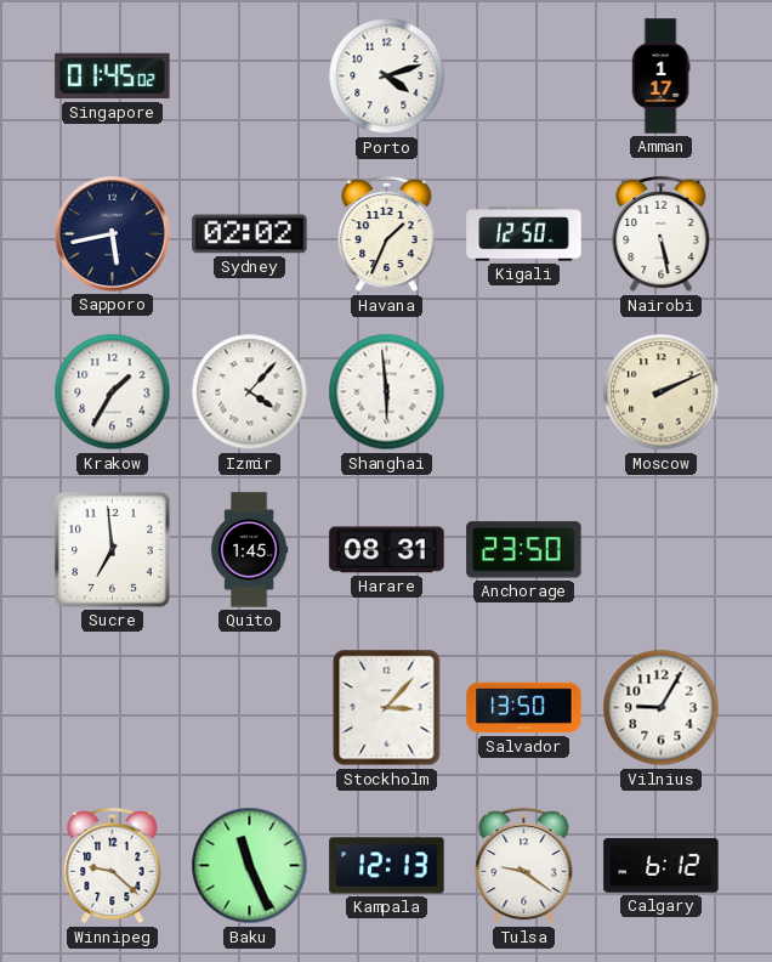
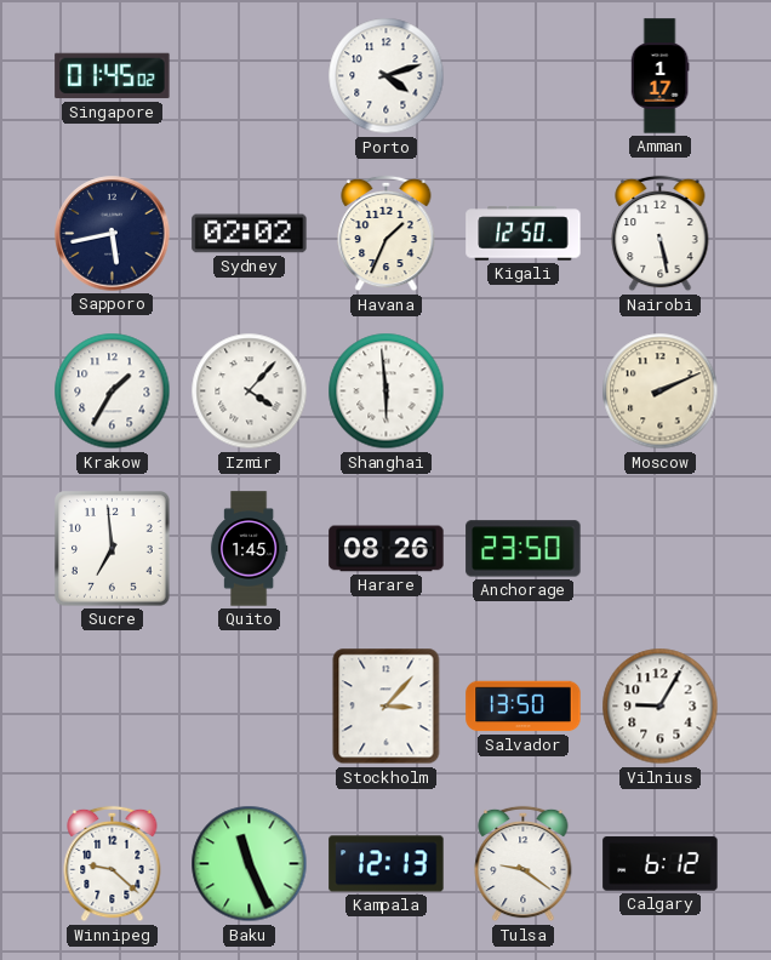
Harare: 08:31 -> 08:26 (387, 549)
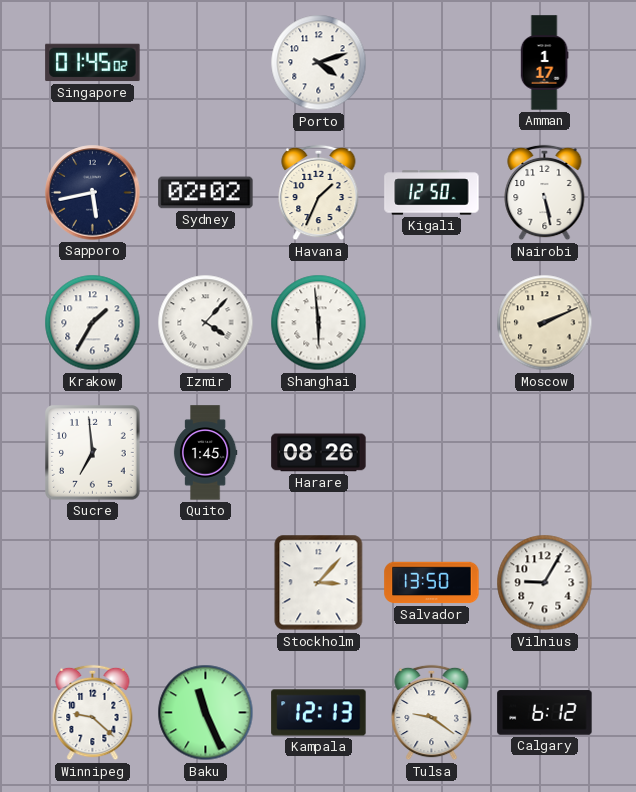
Anchorage: 23:50 -> none (524, 549)
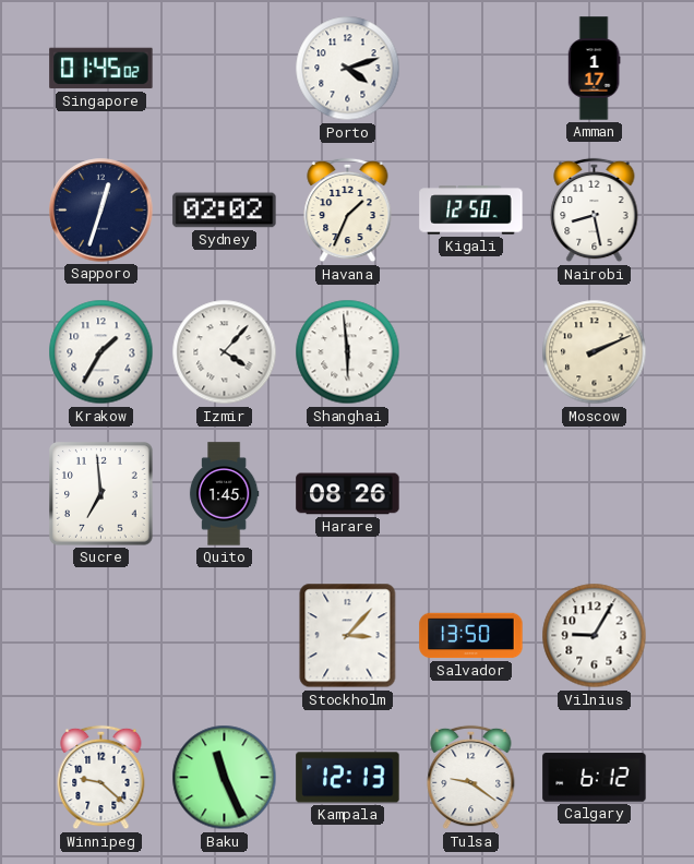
Sapporo: 5:43 -> 12:33 (101, 211)
Nairobi: 5:28 -> 8:28 (595, 211)
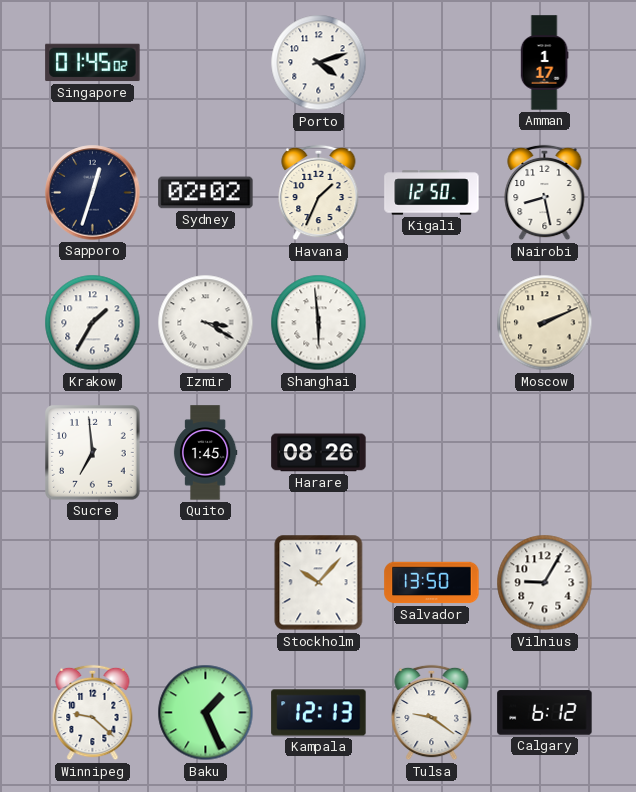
Izmir: 4:07 -> 3:20 (206, 323)
Stockholm: 3:07 -> 10:07 (319, 583)
Baku: 11:26 -> 1:26 (206, 713)
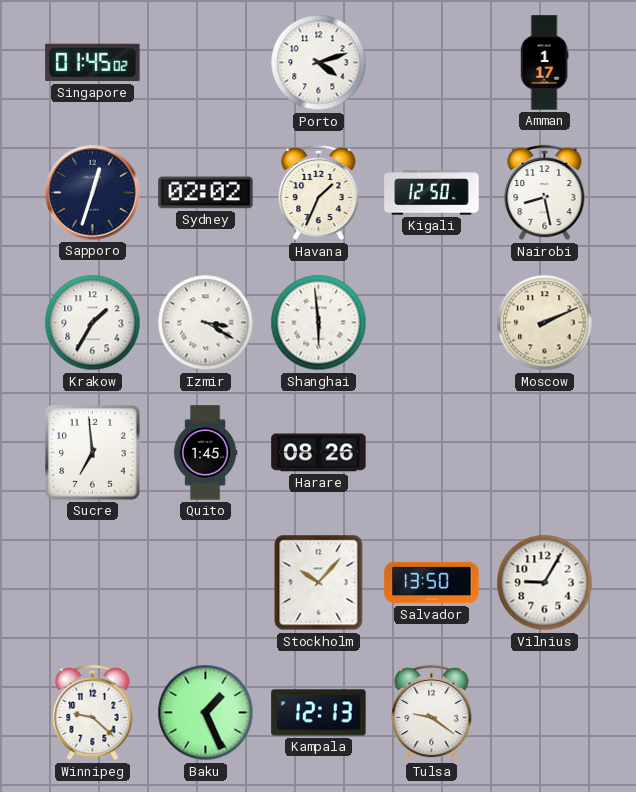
Calgary: 6:12 -> none (545, 713)
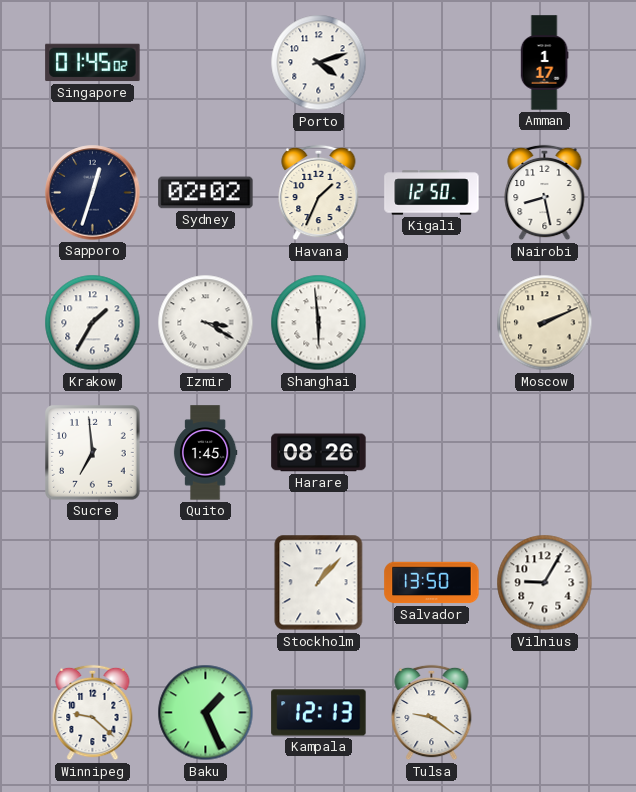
Stockholm: 10:07 -> 1:07 (319, 583)
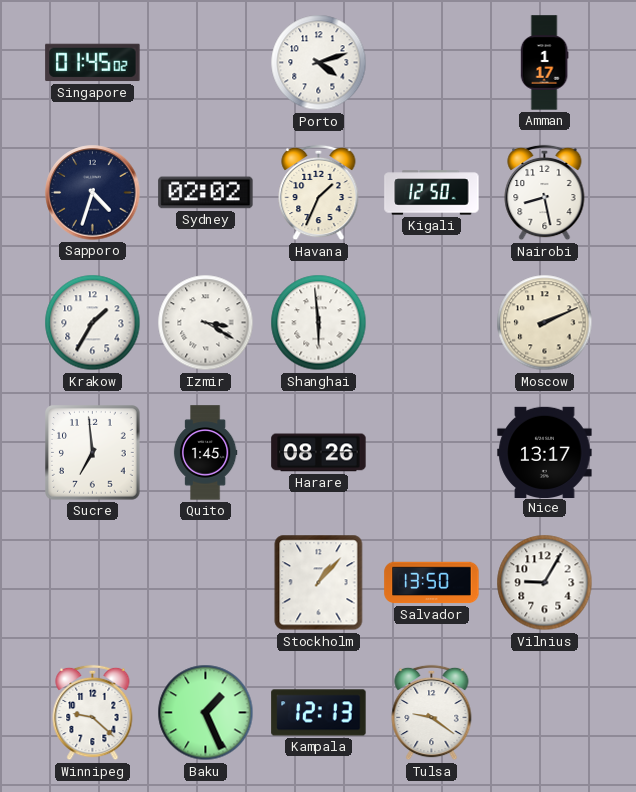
Sapporo: 12:33 -> 4:33 (93, 193)
Nice: none -> 13:17 (545, 452)
